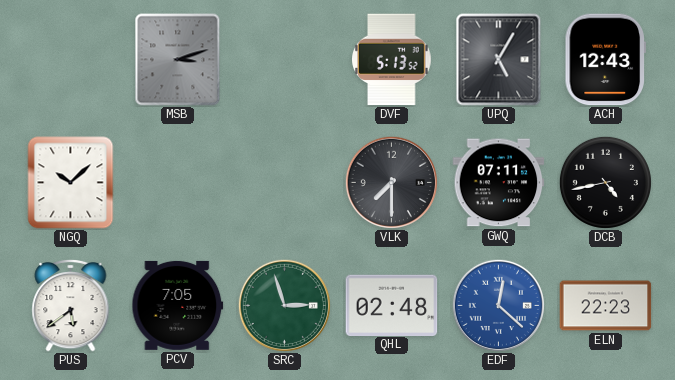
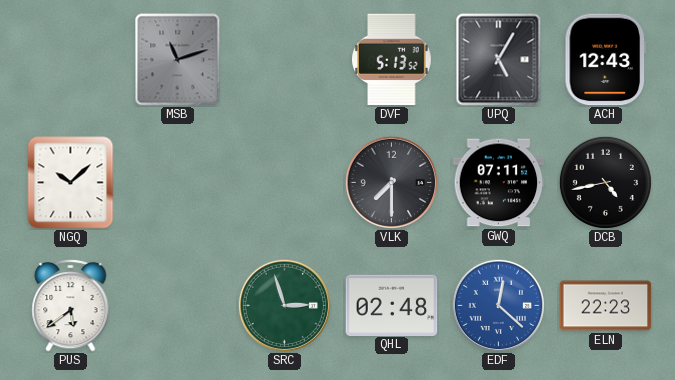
MSB: 3:12 -> 11:12 (178, 60)
PCV: 7:05 -> none (178, 305)
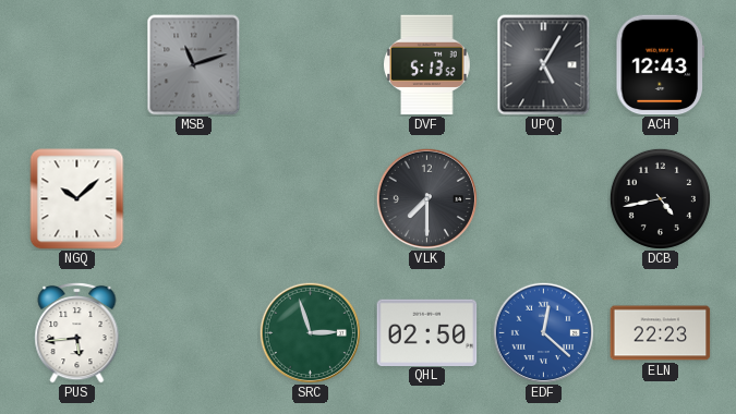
GWQ: 07:11 -> none (499, 183)
PUS: 5:39 -> 5:44 (77, 332)
QHL: 02:48 -> 02:50 (427, 332)
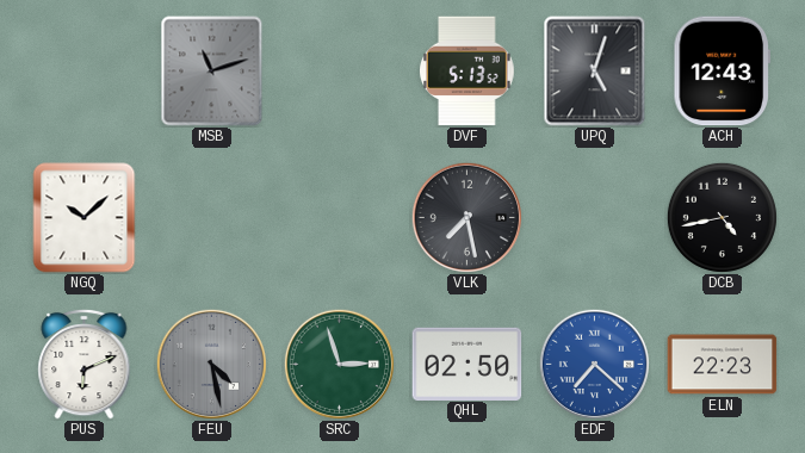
UPQ: 5:05 -> 5:03 (595, 72)
VLK: 7:30 -> 7:28 (466, 217)
PUS: 5:44 -> 6:11 (85, 364)
FEU: none -> 4:28 (211, 364)
EDF: 12:22 -> 7:22 (594, 364)
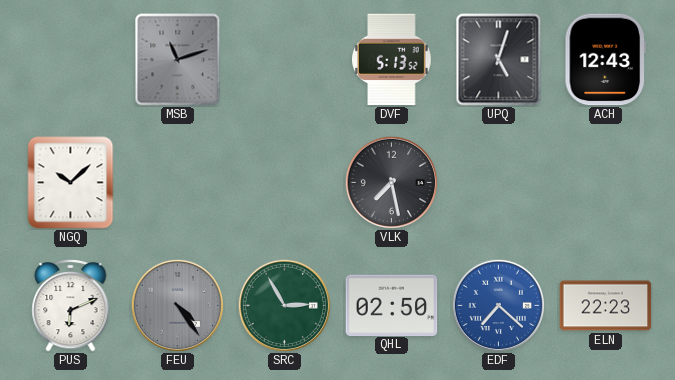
DCB: 4:43 -> none (722, 217)
FEU: 4:28 -> 4:24 (177, 305)
SRC: 2:57 -> 2:55 (284, 305)
